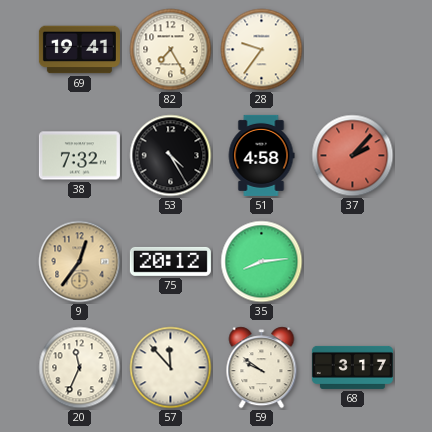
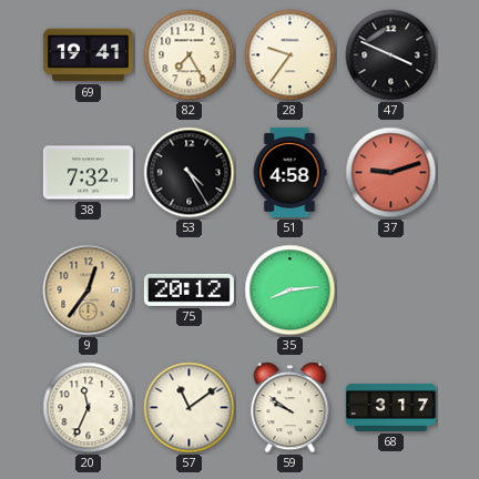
47: none -> 3:49 (391, 55)
37: 2:07 -> 9:12 (391, 173)
57: 11:53 -> 11:09 (190, 408)
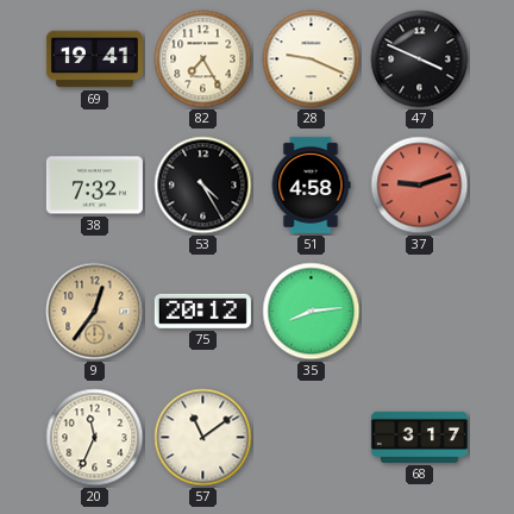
28: 9:36 -> 9:19 (312, 59)
59: 9:51 -> none (291, 408)
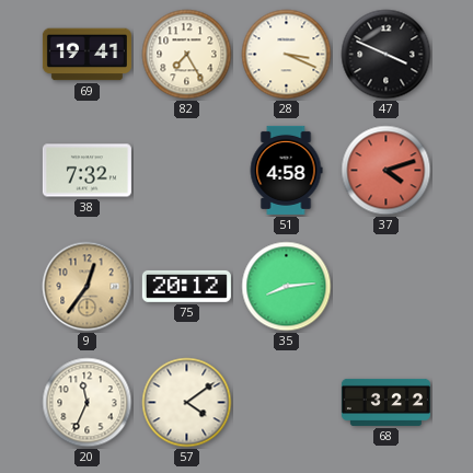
28: 9:19 -> 3:19 (287, 55)
53: 4:25 -> none (203, 186)
37: 9:12 -> 4:12 (387, 171)
57: 11:09 -> 4:09 (187, 403)
68: 3:17 -> 3:22 (385, 402)
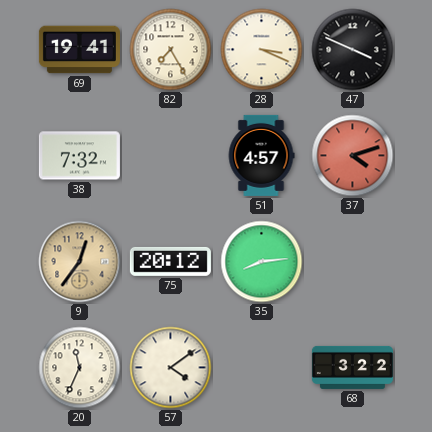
51: 4:58 -> 4:57 (261, 155)
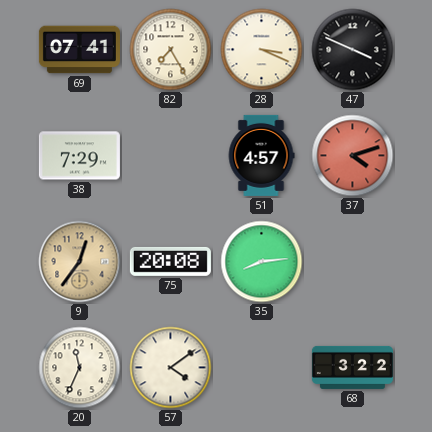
69: 19:41 -> 07:41 (79, 50)
38: 7:32 -> 7:29 (79, 156)
75: 20:12 -> 20:08 (170, 261)
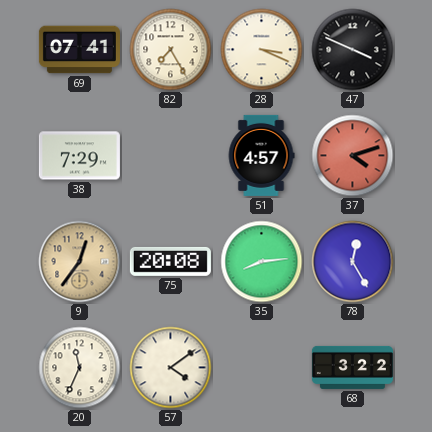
78: none -> 12:25 (353, 262)
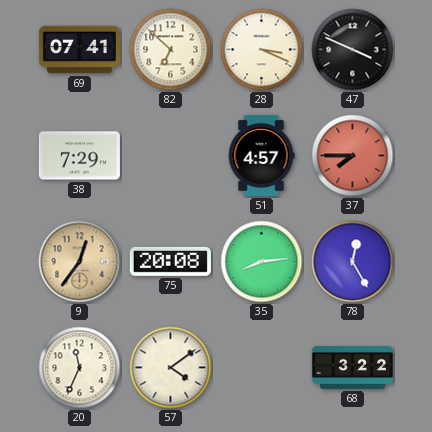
82: 7:25 -> 6:52 (171, 50)
37: 4:12 -> 7:45 (353, 156)
